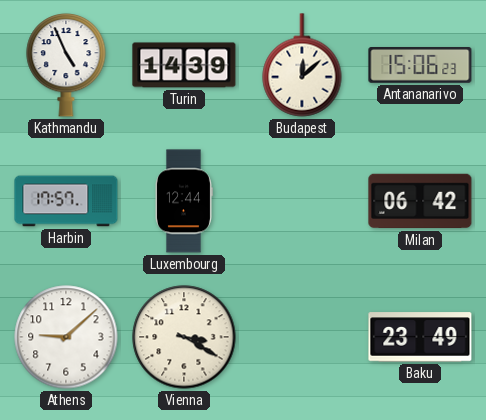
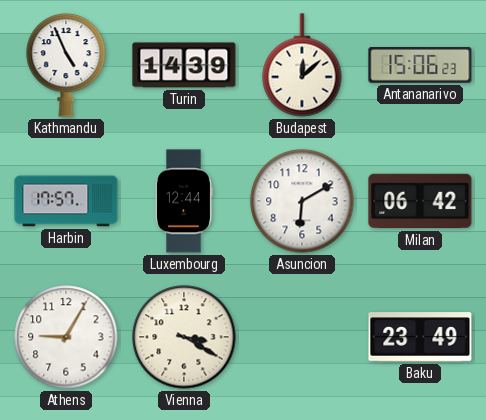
Asuncion: none -> 6:10 (302, 201)
Athens: 9:08 -> 9:05 (66, 337)
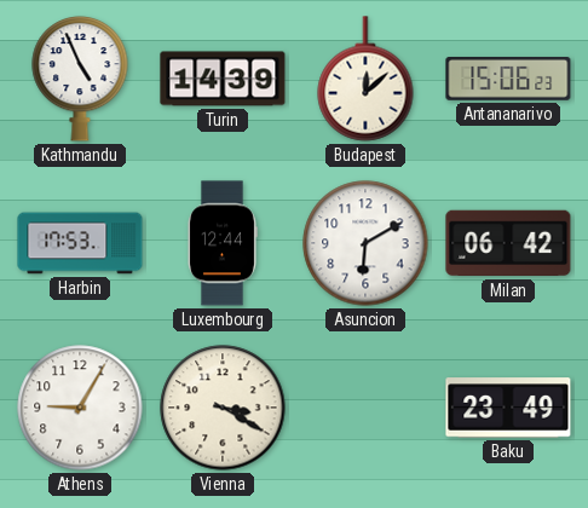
Harbin: 17:57 -> 17:53 (80, 243)
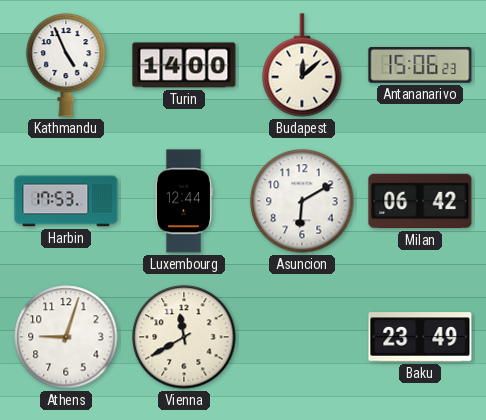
Turin: 14:39 -> 14:00 (184, 65)
Athens: 9:05 -> 9:03 (66, 337)
Vienna: 3:20 -> 11:40 (184, 337)
